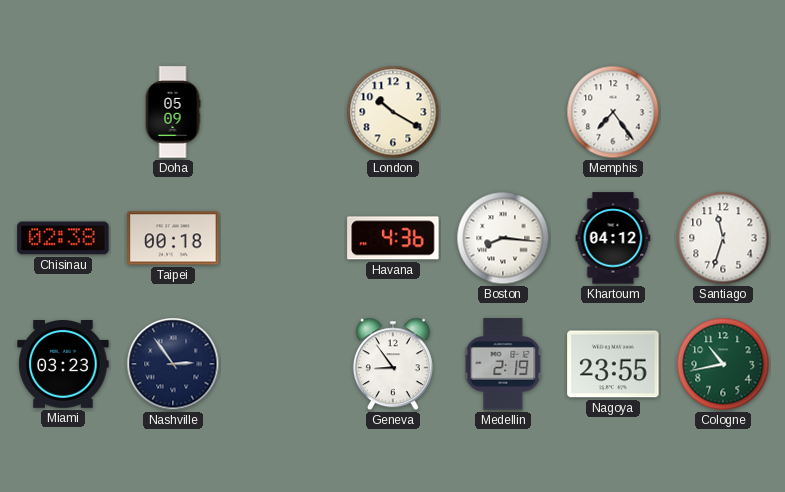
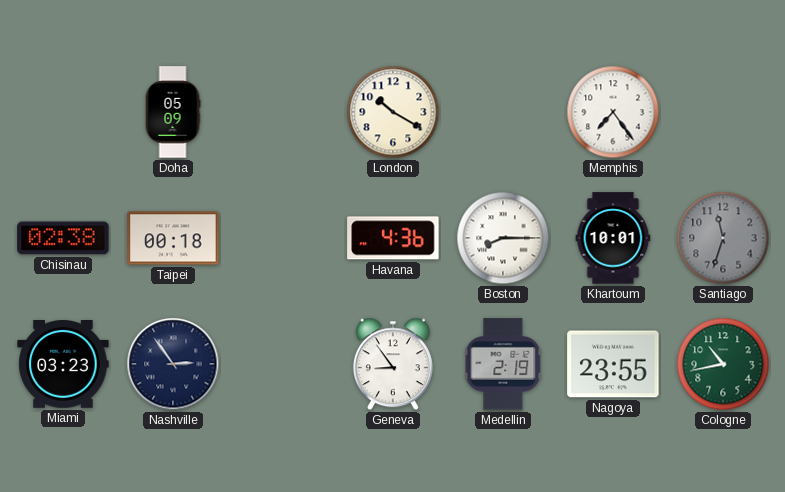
Boston: 8:16 -> 8:15 (503, 238)
Khartoum: 04:12 -> 10:01 (613, 238)
Santiago dial: white -> grey (723, 238)
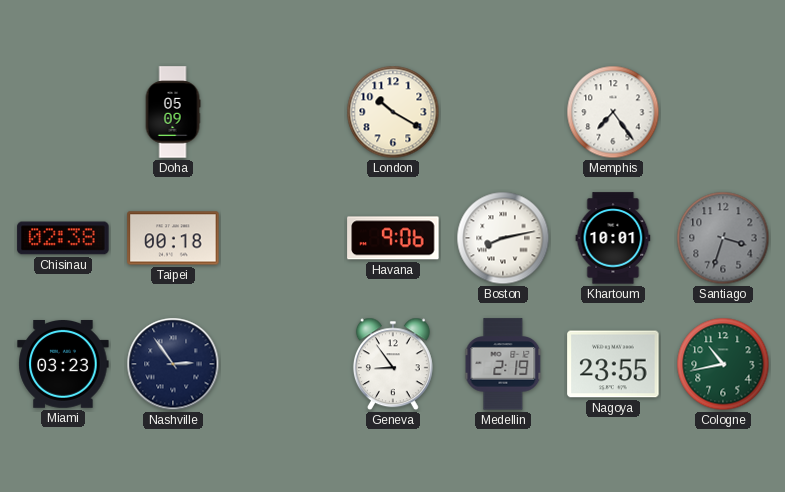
Havana: 4:36 -> 9:06 (393, 238)
Boston: 8:15 -> 8:13 (503, 238)
Santiago: 11:33 -> 3:33 (723, 238)
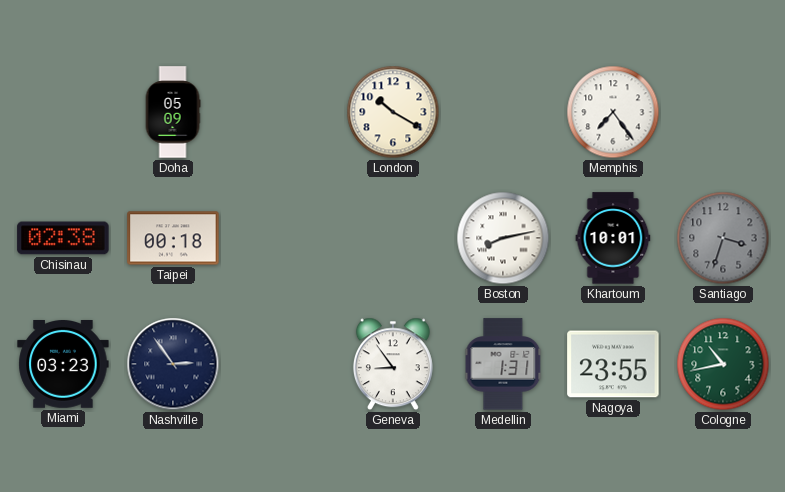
Havana: 9:06 -> none (393, 238)
Medellin: 2:19 -> 1:31 (503, 364)
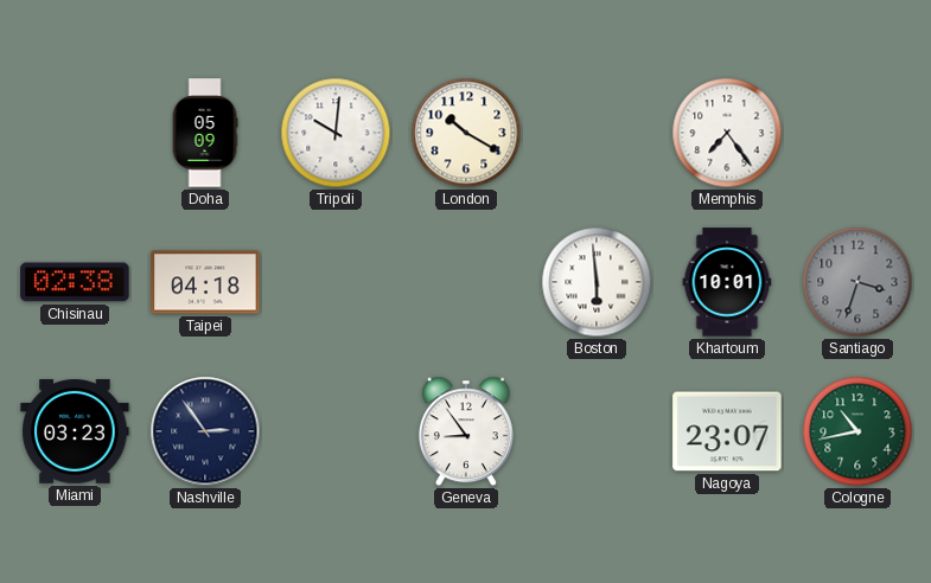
Tripoli: none -> 10:01 (336, 133)
Taipei: 00:18 -> 04:18 (205, 282)
Boston: 8:13 -> 5:59 (597, 282)
Medellin: 1:31 -> none (503, 364)
Nagoya: 23:55 -> 23:07 (727, 431)
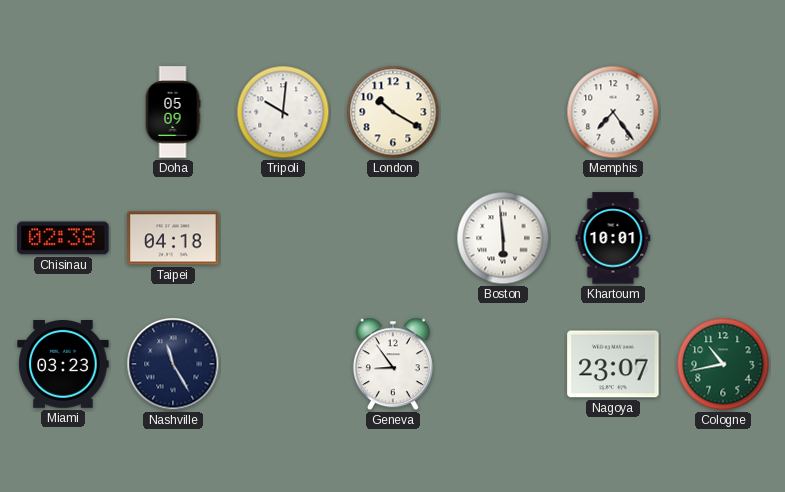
Santiago: 3:33 -> none (857, 282)
Nashville: 2:54 -> 11:25 (173, 364)
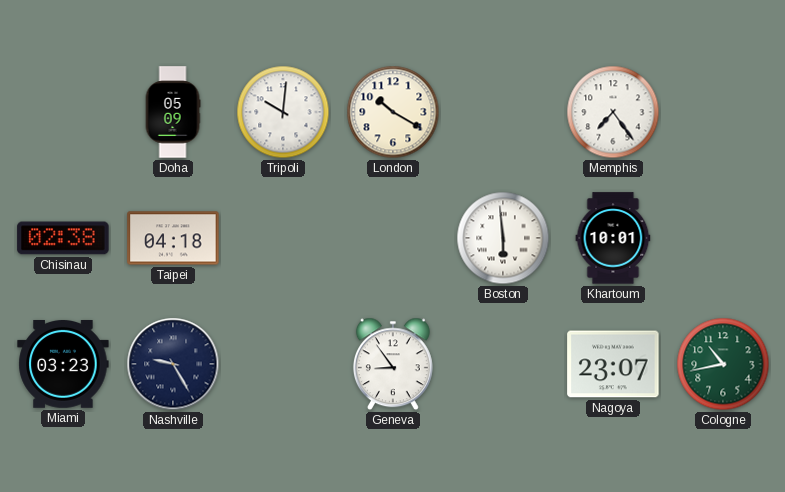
Nashville: 11:25 -> 9:25 (173, 364)
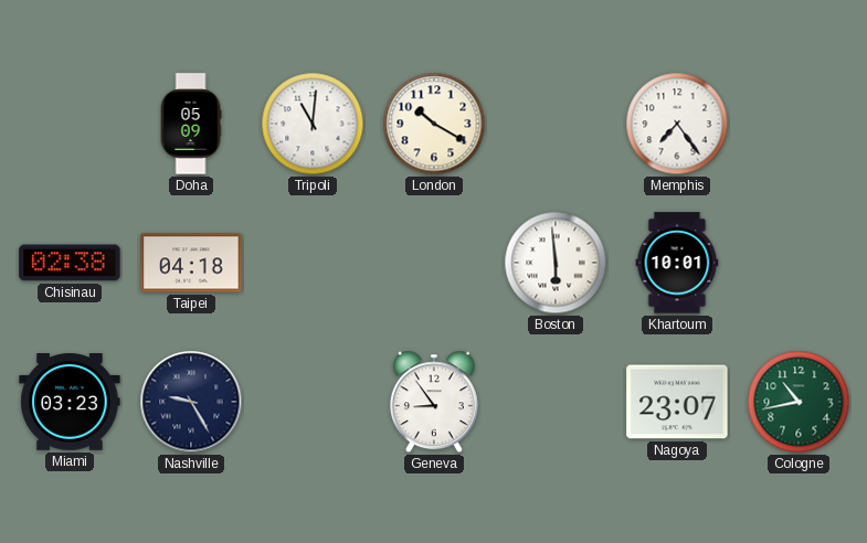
Tripoli: 10:01 -> 11:01 (313, 124)
